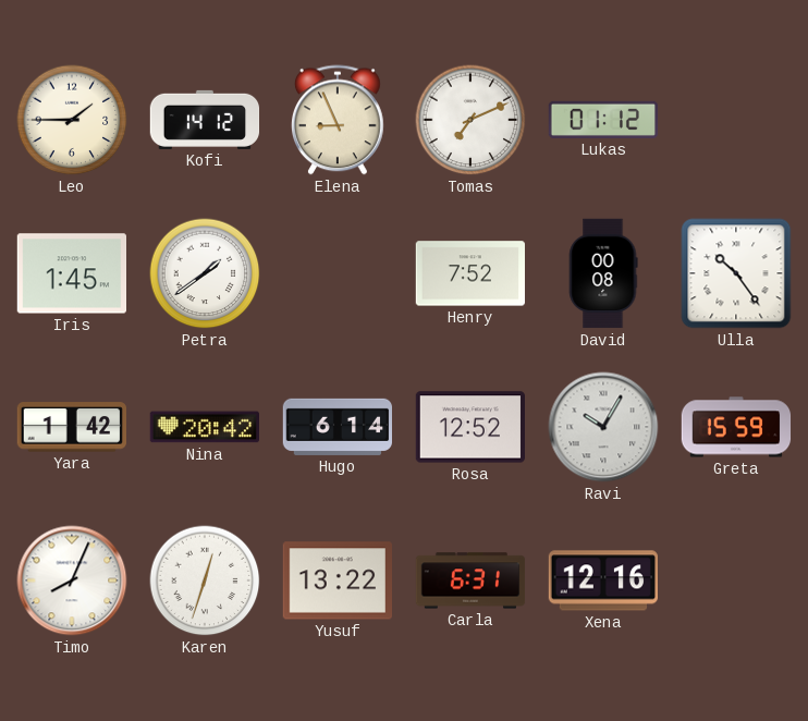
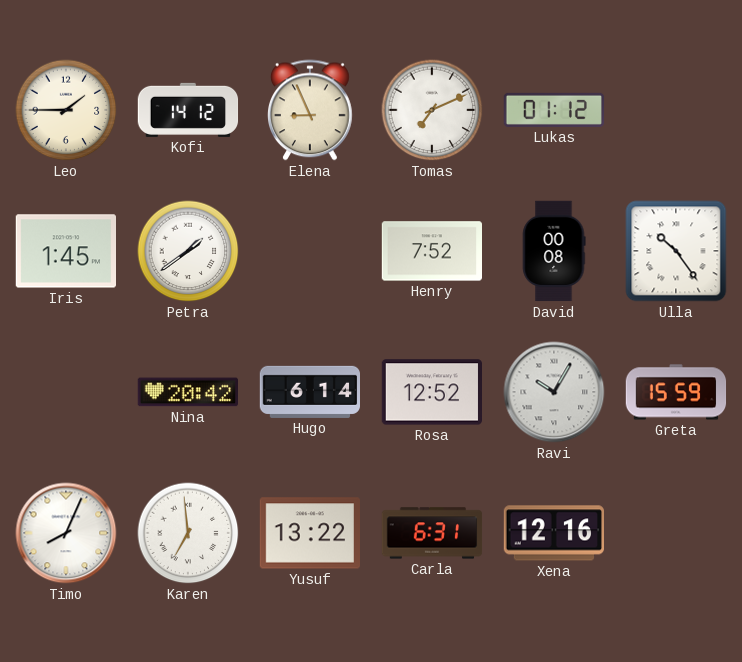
Yara: 1:42 -> none (71, 427)
Karen: 12:33 -> 6:59 (188, 533)
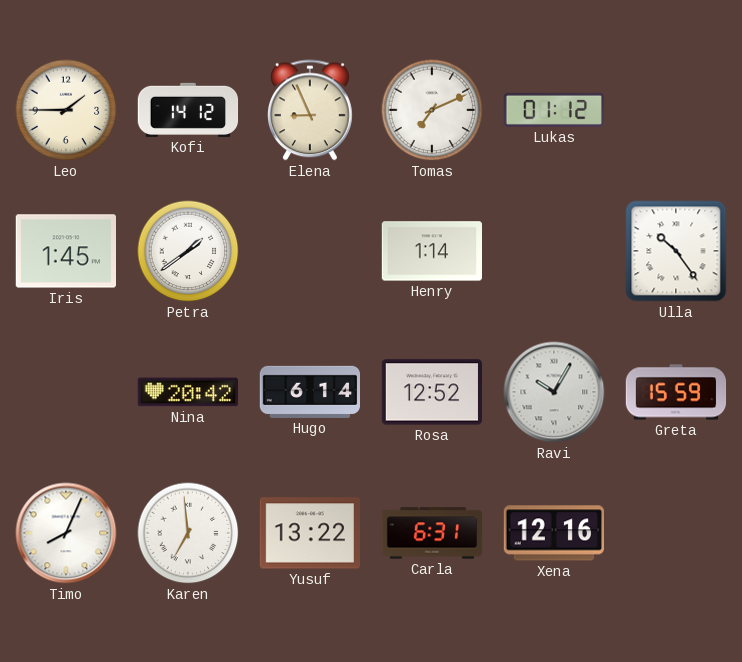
Henry: 7:52 -> 1:14 (431, 251)
David: 00:08 -> none (554, 251)
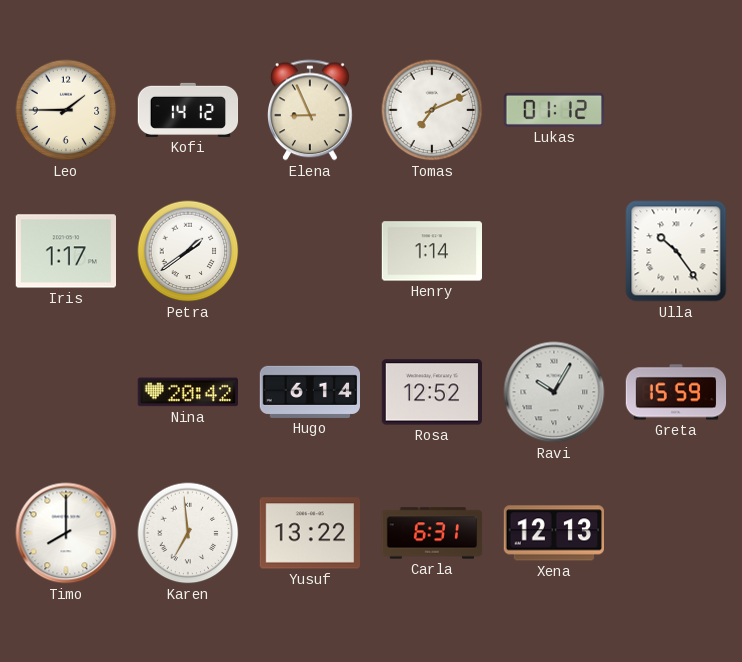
Iris: 1:45 -> 1:17 (65, 251)
Timo: 8:04 -> 8:00 (66, 533)
Xena: 12:16 -> 12:13 (553, 533)
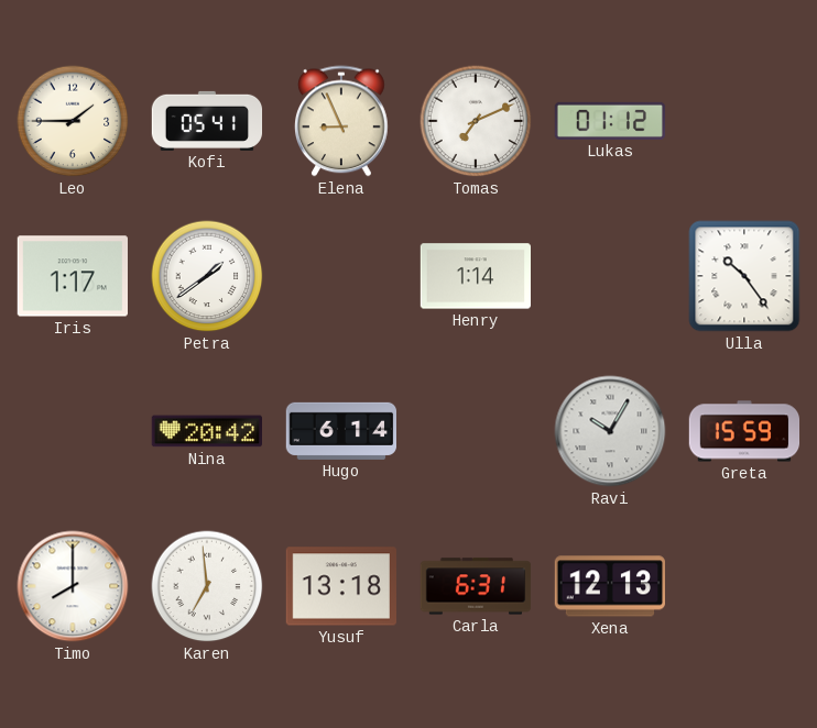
Kofi: 14:12 -> 05:41 (207, 121)
Rosa: 12:52 -> none (431, 392)
Yusuf: 13:22 -> 13:18 (340, 586)
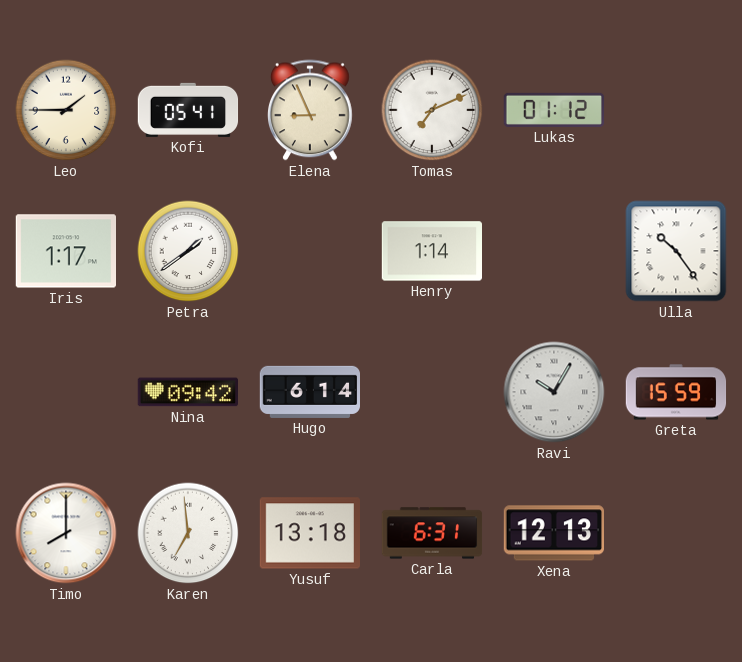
Nina: 20:42 -> 09:42 (187, 392)
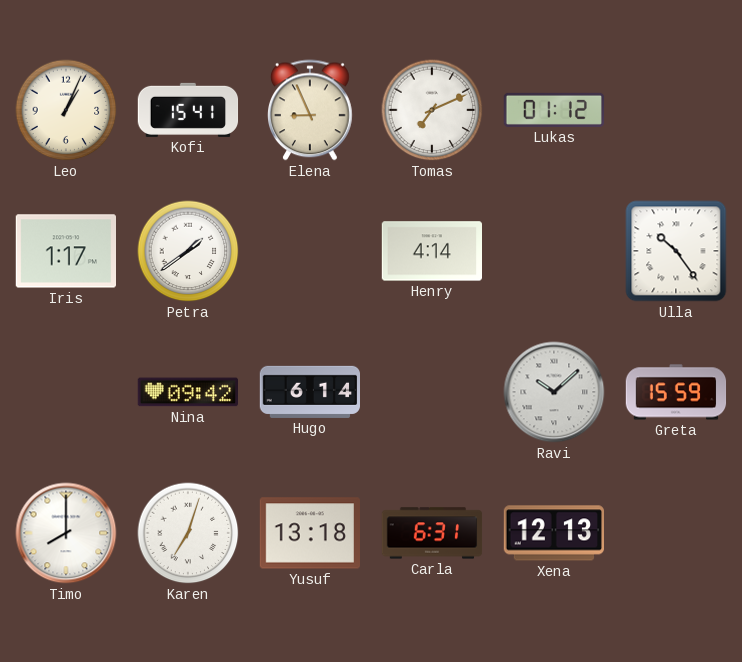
Leo: 1:45 -> 1:04 (66, 110)
Kofi: 05:41 -> 15:41 (188, 110)
Henry: 1:14 -> 4:14 (431, 251)
Ravi: 10:05 -> 10:08 (554, 392)
Karen: 6:59 -> 7:03 (188, 533)
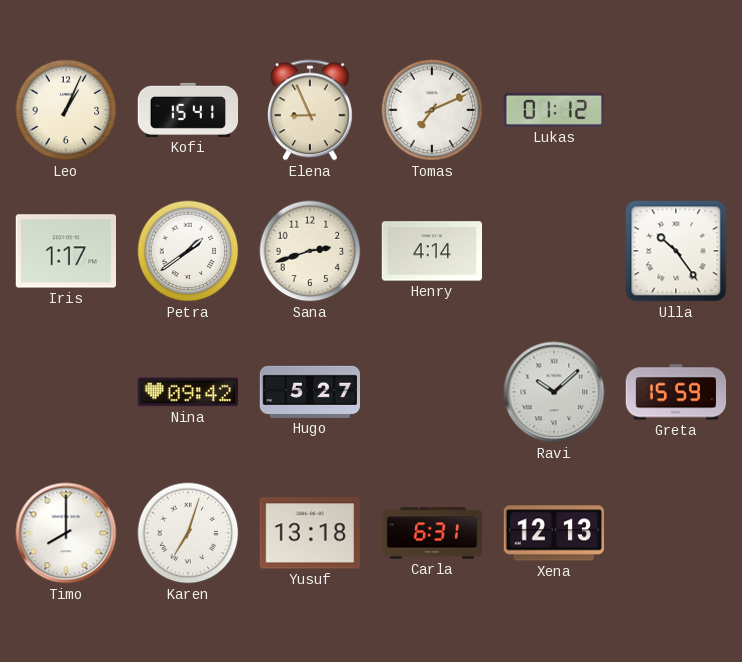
Sana: none -> 2:42 (310, 251)
Hugo: 6:14 -> 5:27 (310, 392)
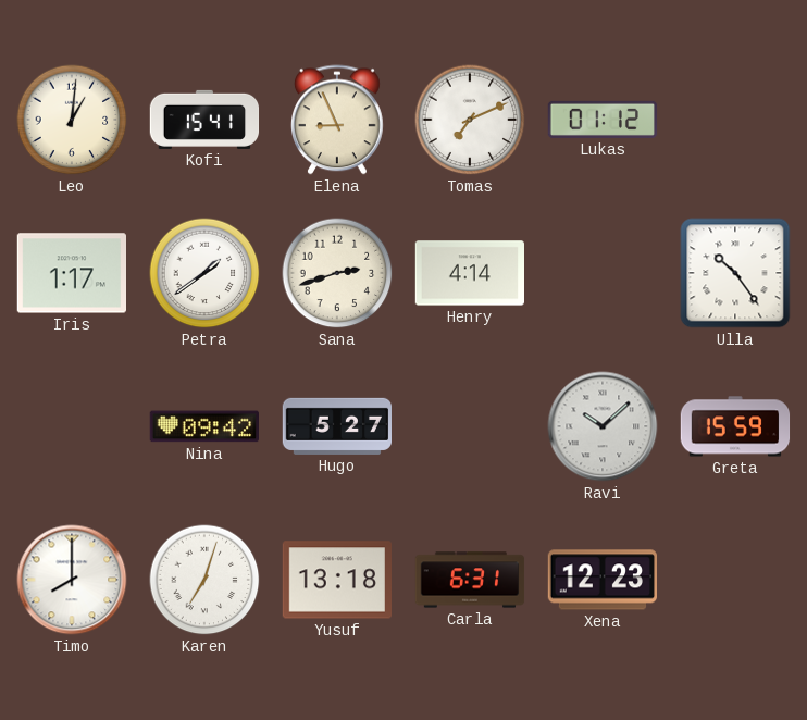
Leo: 1:04 -> 1:01 (72, 120)
Xena: 12:13 -> 12:23 (601, 580)
